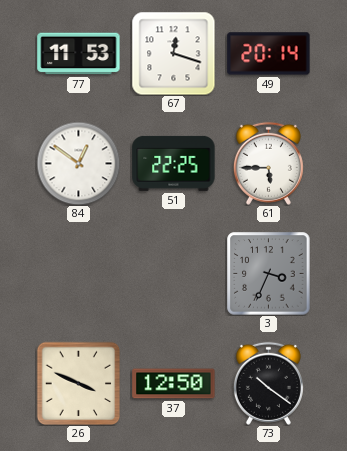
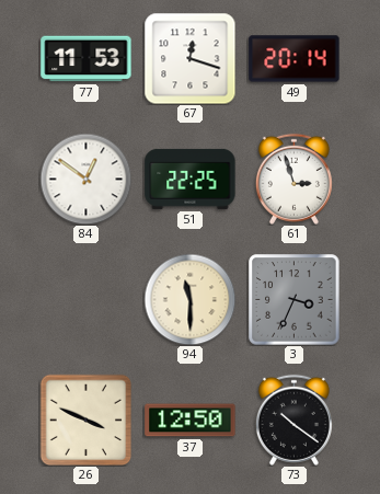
61: 5:45 -> 2:57 (293, 179)
94: none -> 11:30 (189, 299)
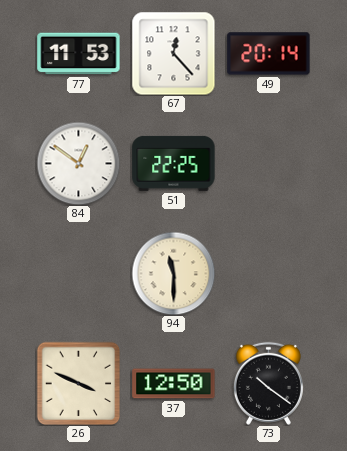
67: 12:18 -> 12:23 (173, 53)
61: 2:57 -> none (293, 179)
3: 3:34 -> none (295, 300)
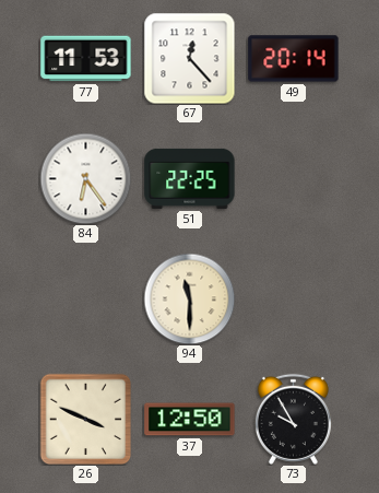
84: 12:51 -> 6:24 (85, 178)
73: 10:21 -> 9:55 (293, 419)
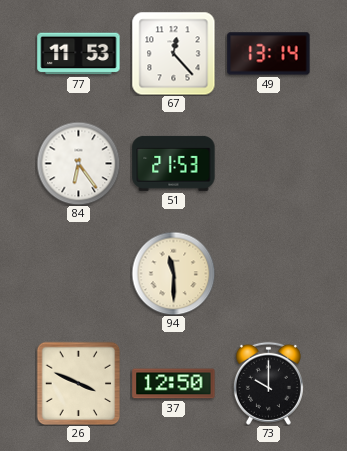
49: 20:14 -> 13:14 (269, 54)
51: 22:25 -> 21:53 (174, 163)
73: 9:55 -> 10:00 (268, 383)
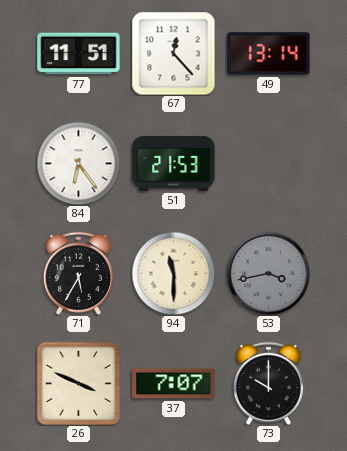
77: 11:53 -> 11:51 (79, 54)
71: none -> 5:35 (78, 273)
53: none -> 3:43 (268, 273)
37: 12:50 -> 7:07 (174, 384)
